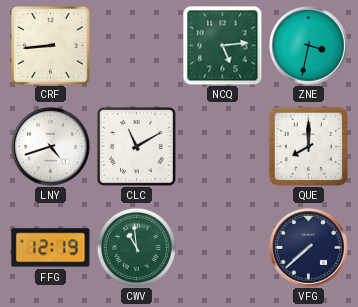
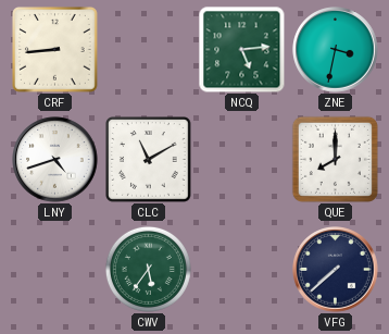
FFG: 12:19 -> none (51, 248)
CWV: 10:59 -> 5:36 (148, 269)
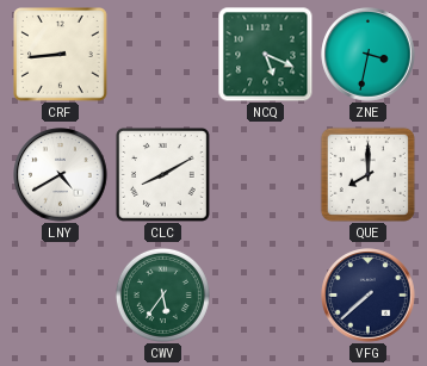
NCQ: 5:14 -> 5:19 (266, 55)
LNY: 4:42 -> 4:40 (61, 175)
CLC: 11:10 -> 8:10 (163, 175)
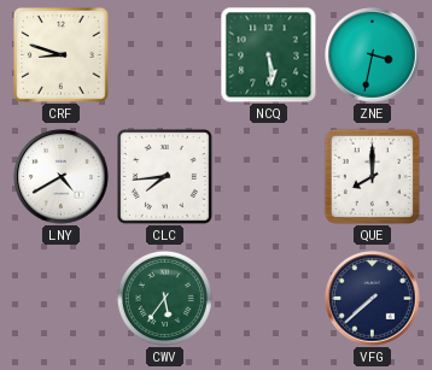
CRF: 8:44 -> 8:48 (62, 55)
NCQ: 5:19 -> 5:29 (269, 55)
CLC: 8:10 -> 7:44 (165, 177)
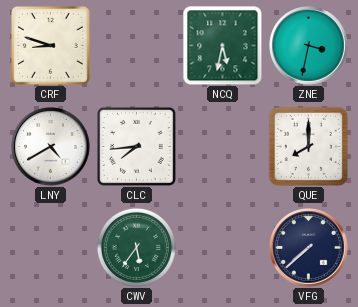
NCQ: 5:29 -> 5:32 (223, 46)
